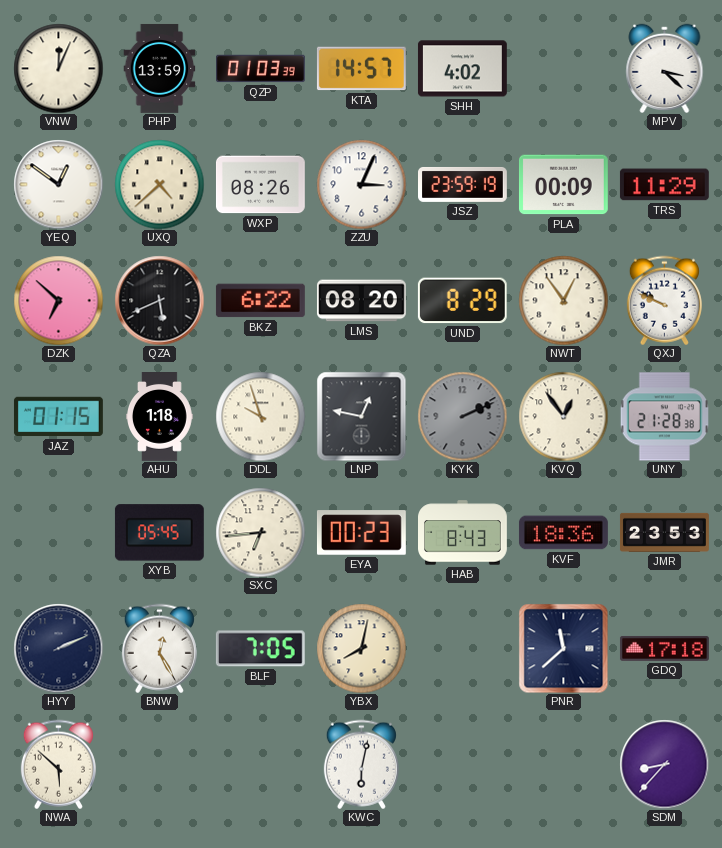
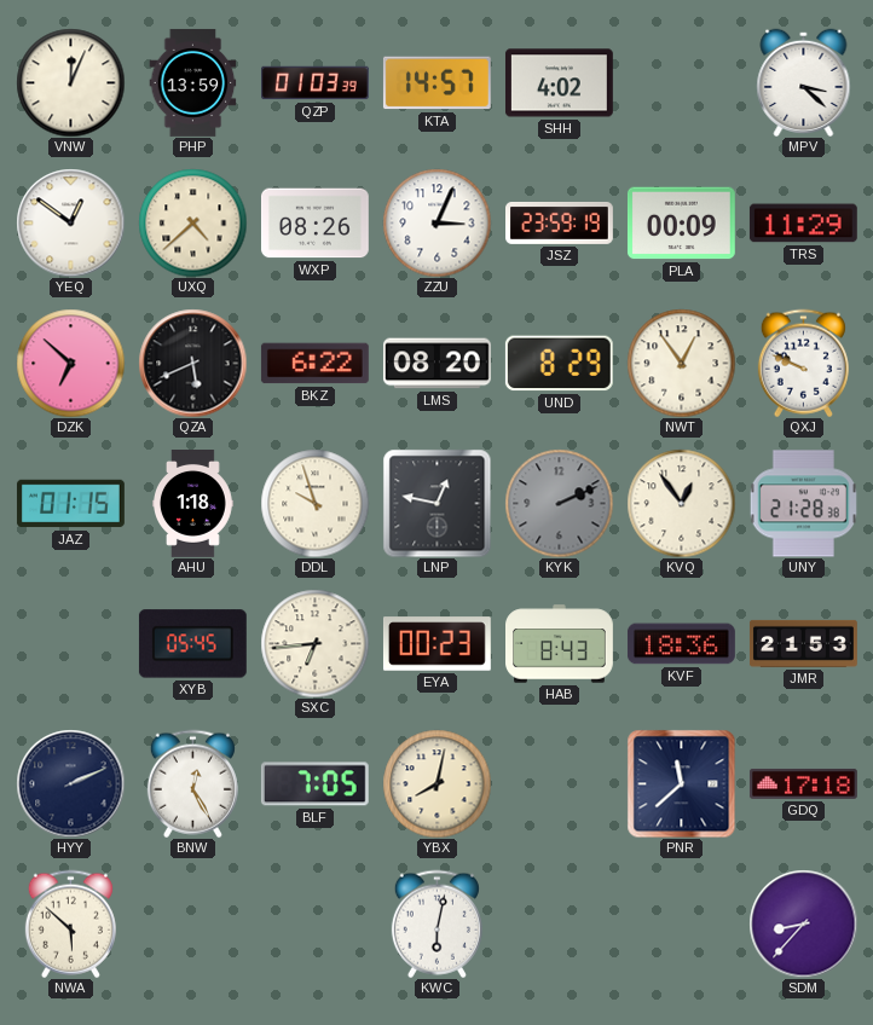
JMR: 23:53 -> 21:53 (803, 643)
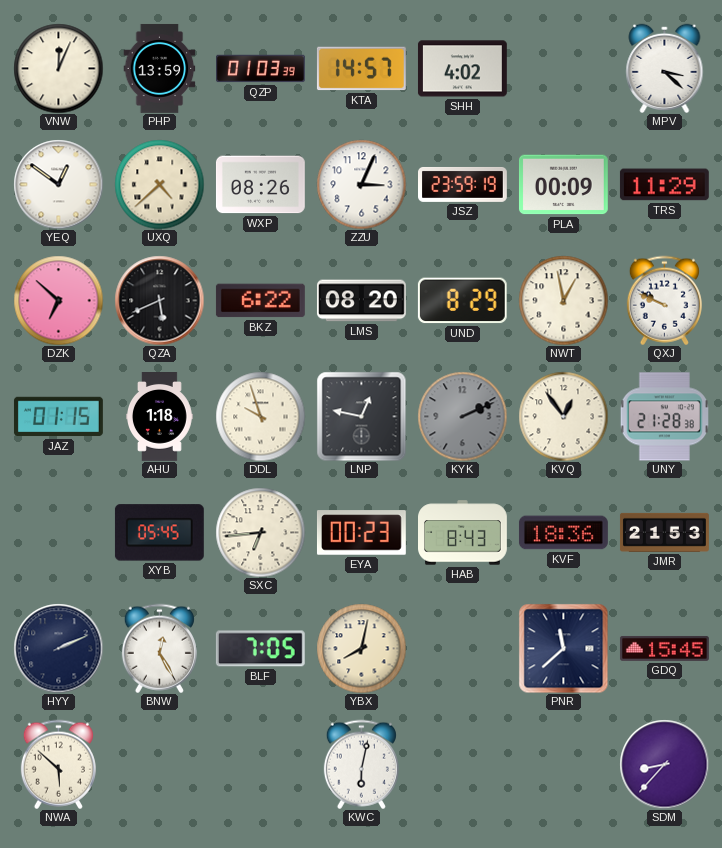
NWT: 12:54 -> 12:58 (563, 300)
GDQ: 17:18 -> 15:45 (664, 648)
